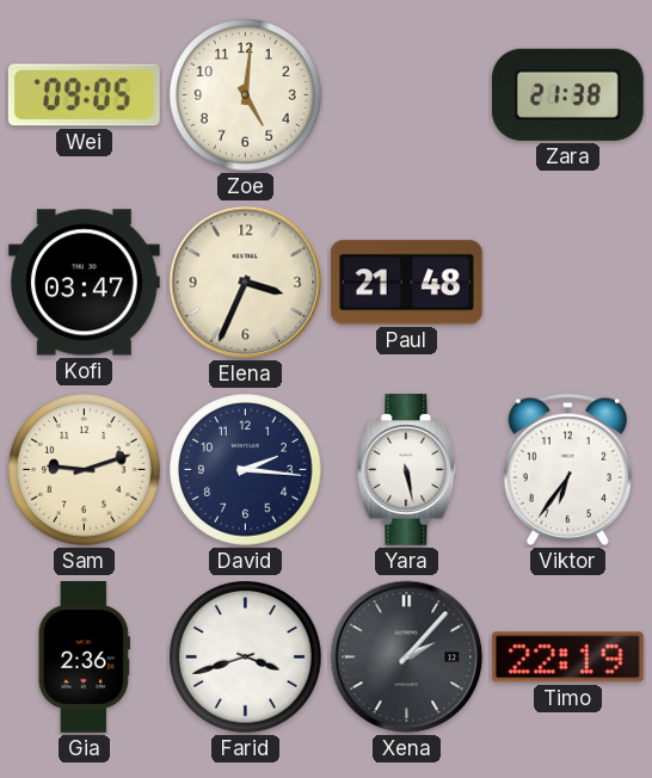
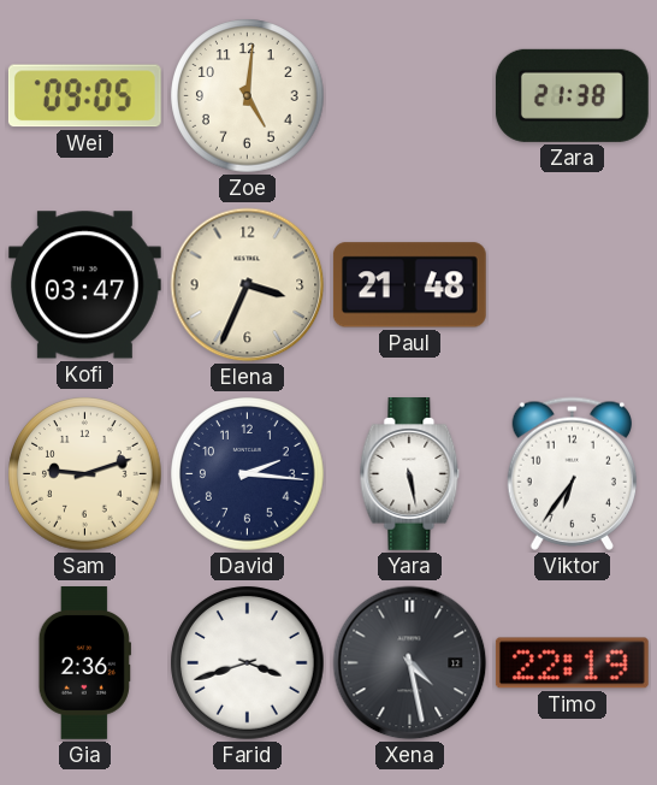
Xena: 2:07 -> 4:28 (410, 663)
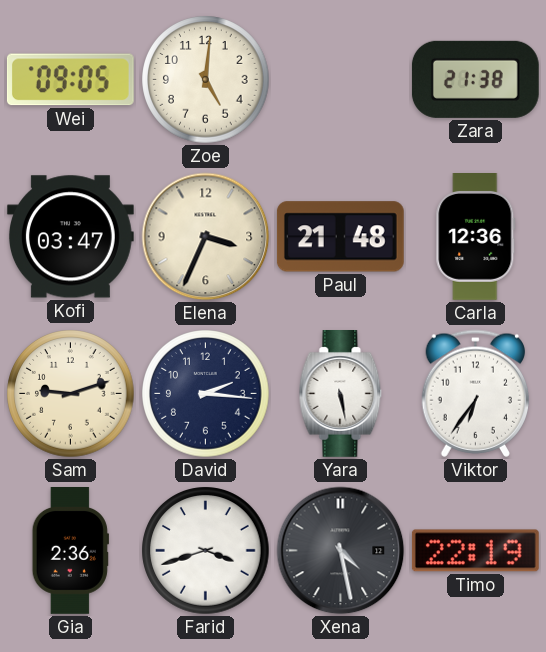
Carla: none -> 12:36 (476, 237)
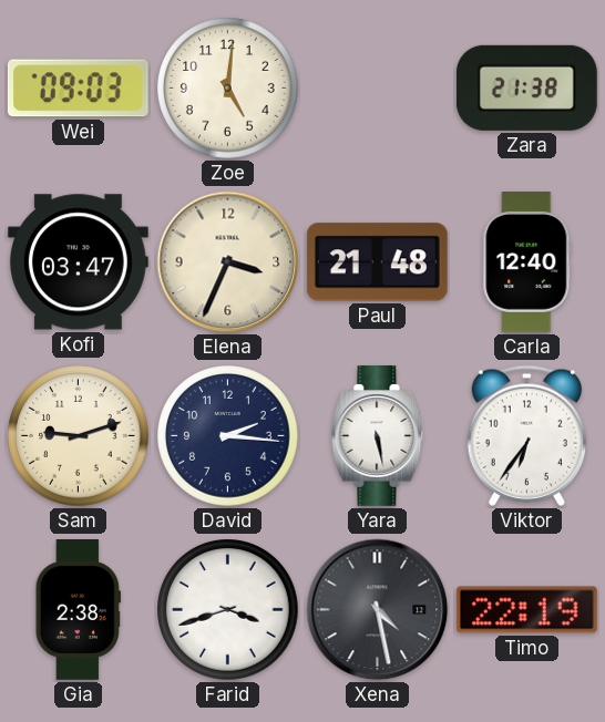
Wei: 09:05 -> 09:03 (78, 89)
Carla: 12:36 -> 12:40 (527, 262)
Gia: 2:36 -> 2:38 (78, 610)
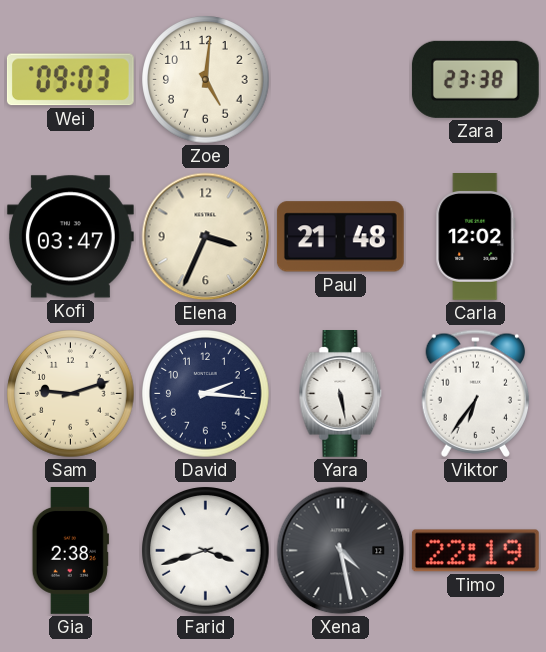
Zara: 21:38 -> 23:38 (475, 79)
Carla: 12:40 -> 12:02 (476, 237)
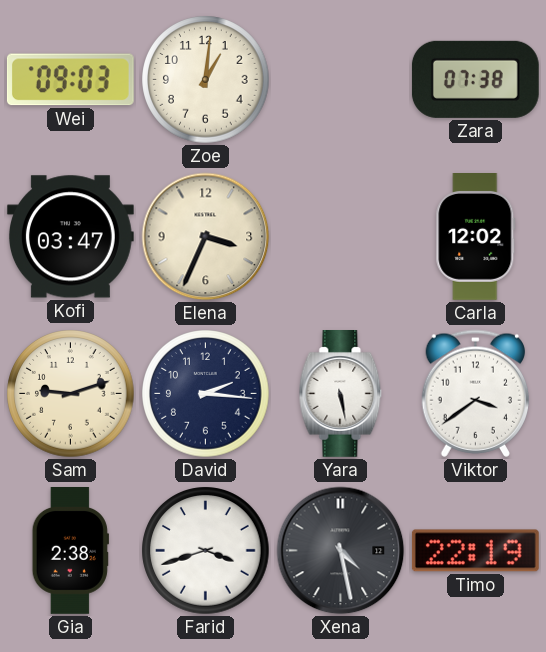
Zoe: 5:01 -> 1:01 (206, 80)
Zara: 23:38 -> 07:38 (475, 79)
Paul: 21:48 -> none (340, 237)
Viktor: 6:36 -> 3:39 (475, 393)
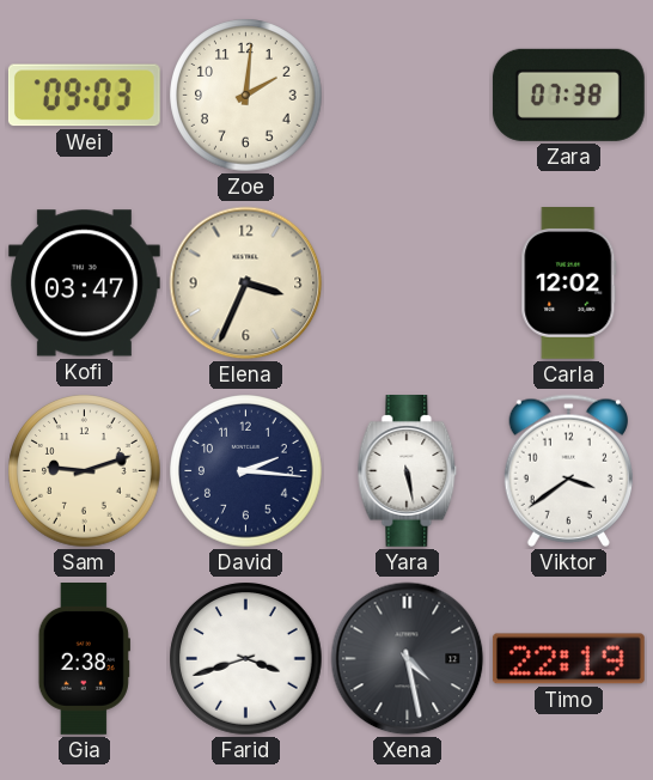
Zoe: 1:01 -> 2:01 (246, 96)
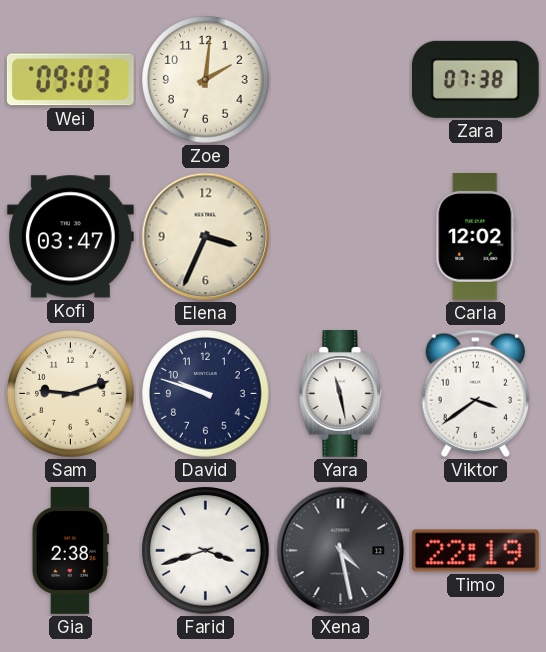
David: 2:16 -> 9:48 (206, 394)
Yara: 5:28 -> 11:28 (341, 394)
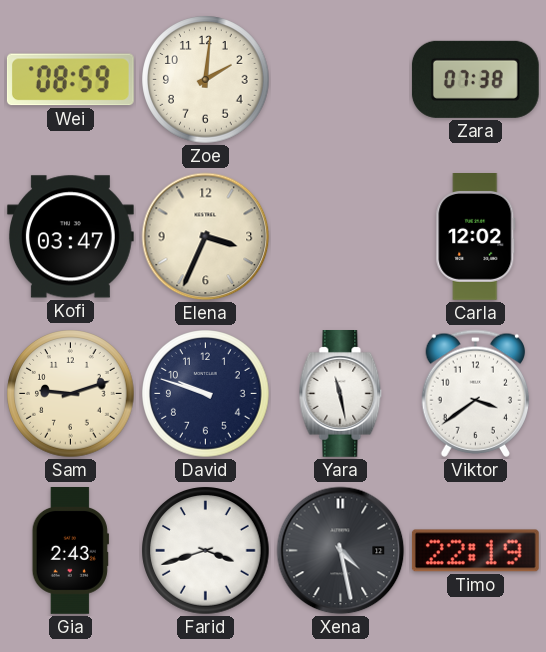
Wei: 09:03 -> 08:59 (70, 80)
Gia: 2:38 -> 2:43 (70, 551)
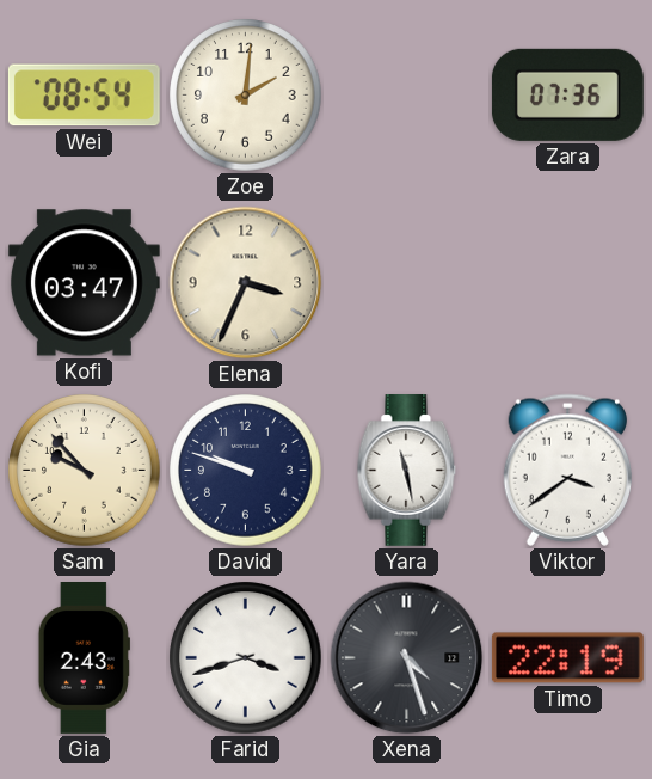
Wei: 08:59 -> 08:54 (84, 96)
Zara: 07:38 -> 07:36 (567, 94)
Carla: 12:02 -> none (476, 237)
Sam: 9:12 -> 9:53 (85, 471)
Xena: 4:28 -> 4:27 (407, 658)
